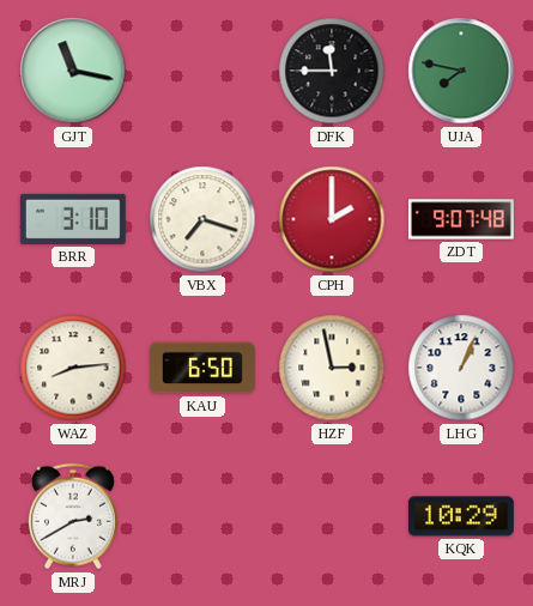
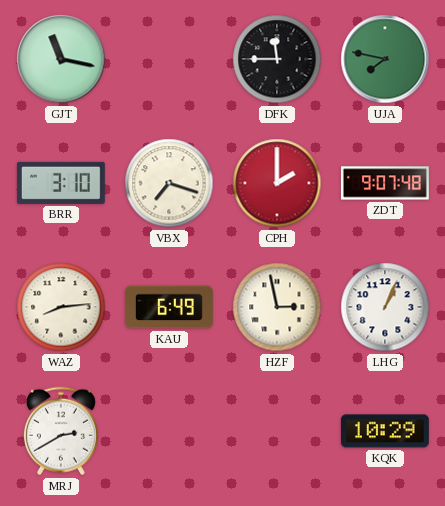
KAU: 6:50 -> 6:49 (169, 307)
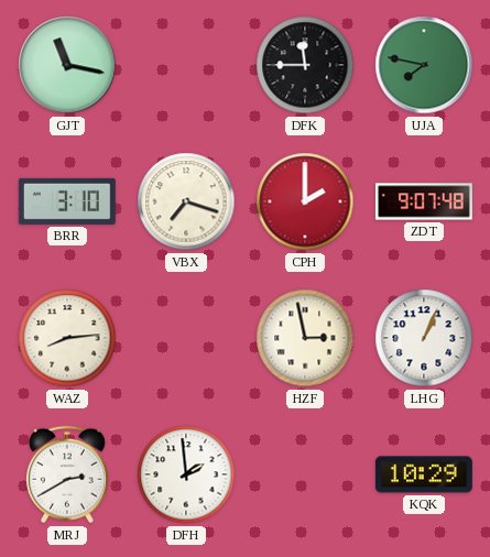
KAU: 6:49 -> none (169, 307)
DFH: none -> 1:59 (186, 474)
